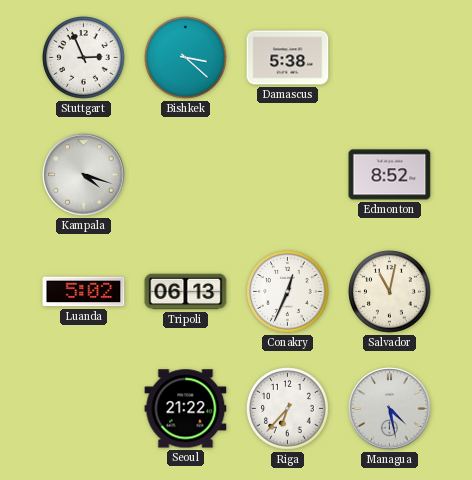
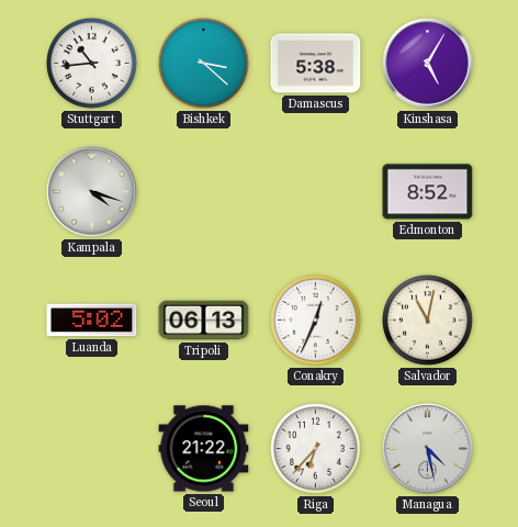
Stuttgart: 2:56 -> 10:44 (92, 64)
Kinshasa: none -> 5:05 (428, 64)
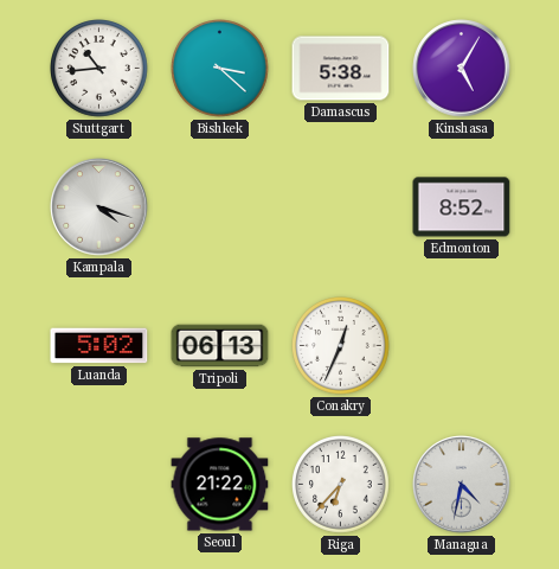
Salvador: 11:02 -> none (428, 321)
Managua: 4:28 -> 4:32 (462, 485)
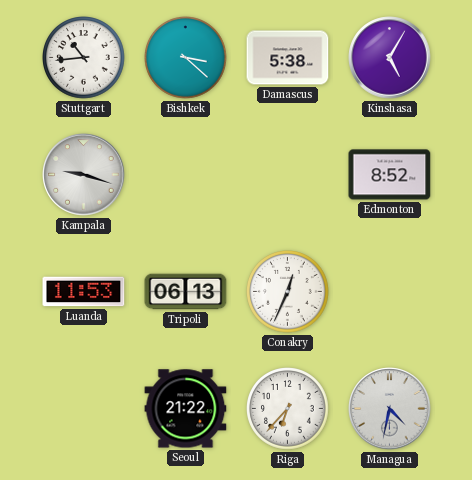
Kampala: 4:18 -> 9:18 (84, 175)
Luanda: 5:02 -> 11:53 (84, 292)
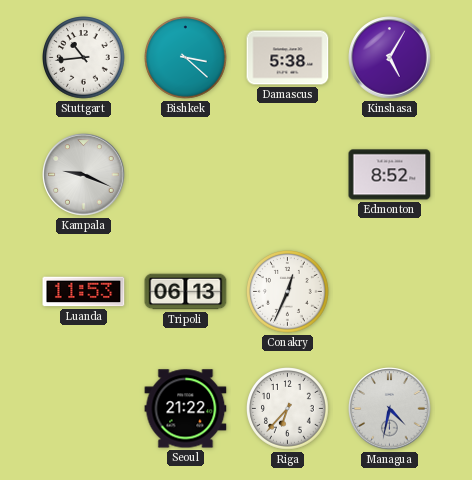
Kampala: 9:18 -> 9:19 (84, 175)
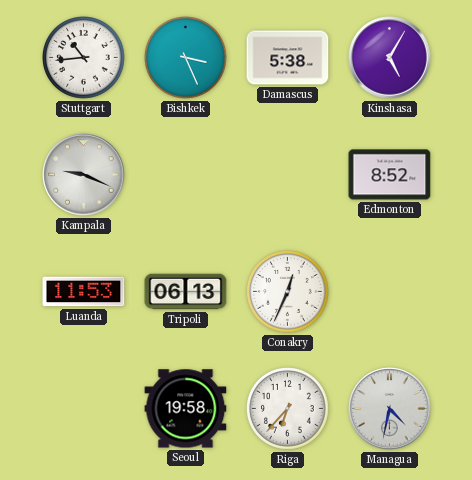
Bishkek: 3:22 -> 3:26 (186, 58)
Seoul: 21:22 -> 19:58 (186, 409)
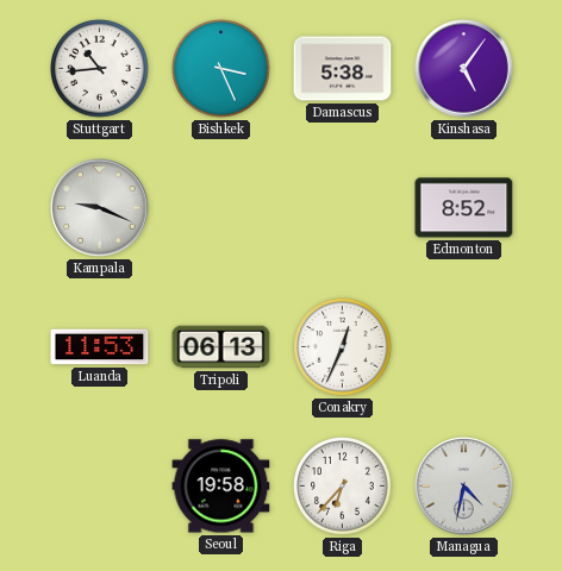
Kinshasa: 5:05 -> 5:06 (464, 69)
